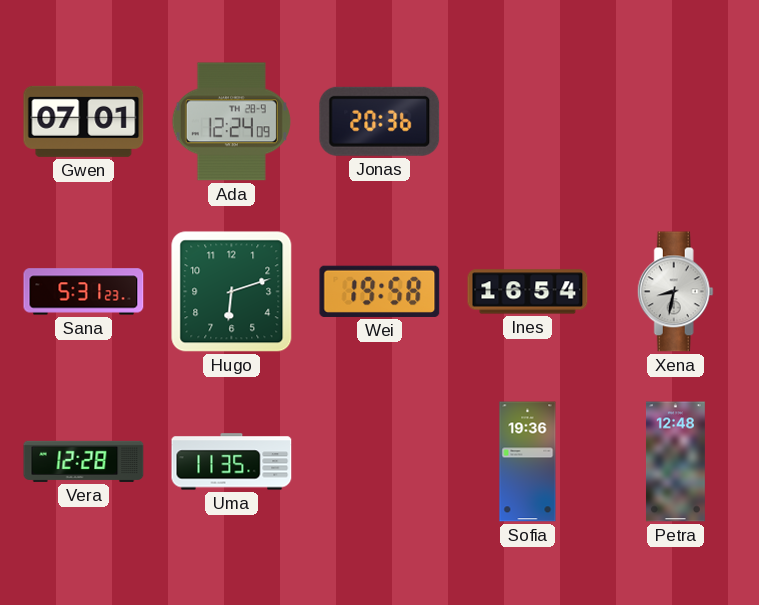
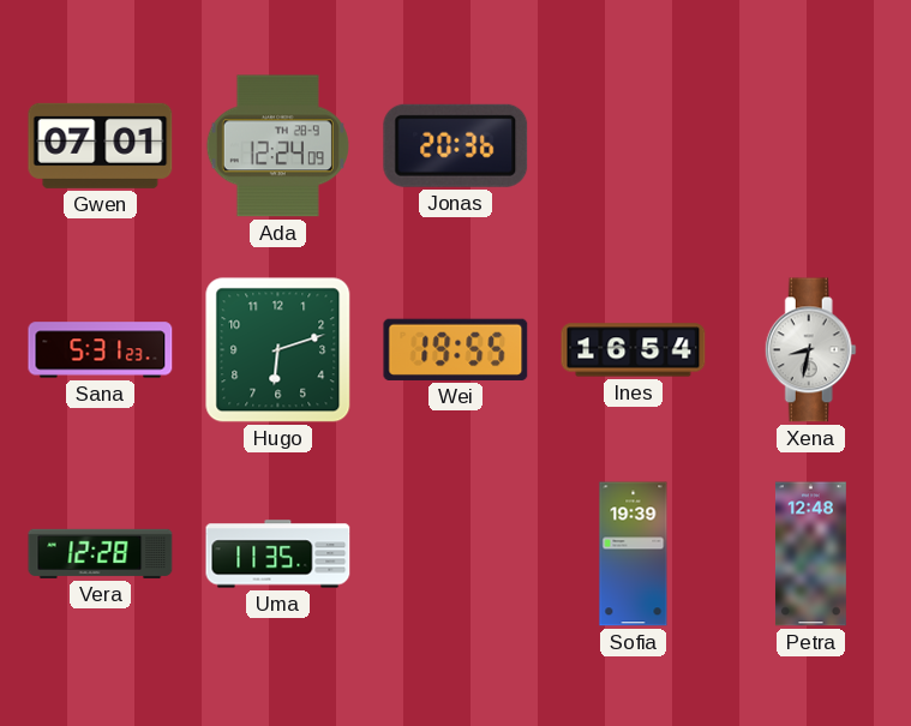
Wei: 19:58 -> 19:55 (456, 349)
Sofia: 19:36 -> 19:39 (634, 554)
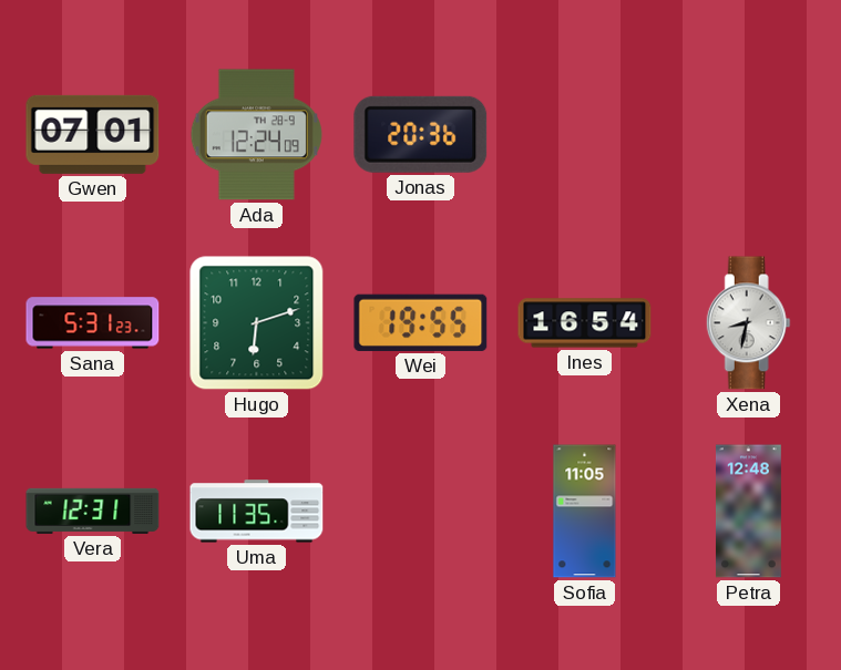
Vera: 12:28 -> 12:31 (93, 511)
Sofia: 19:39 -> 11:05 (585, 512)
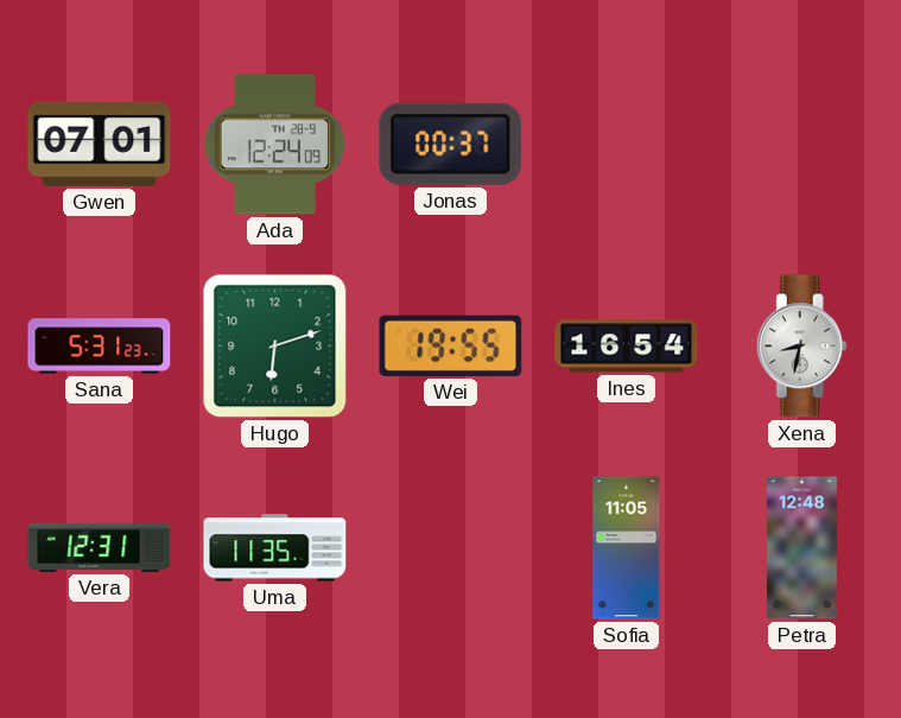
Jonas: 20:36 -> 00:37 (451, 144)
